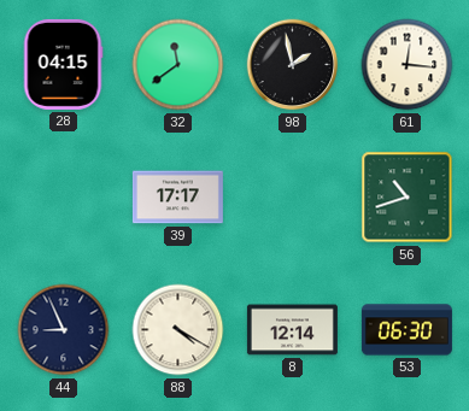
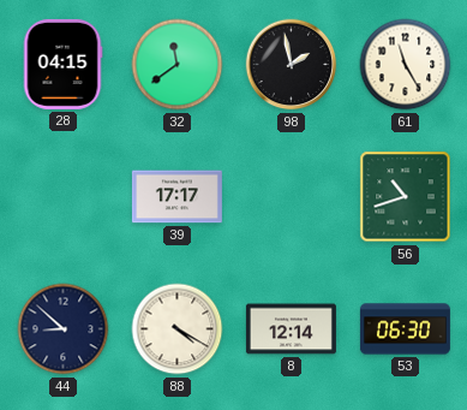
61: 12:16 -> 11:25 (406, 65)
44: 8:56 -> 8:52 (64, 329)
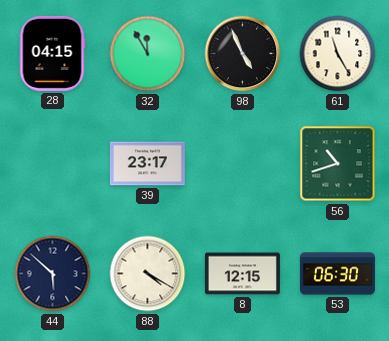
32: 11:39 -> 11:55 (148, 54)
98: 1:58 -> 4:56 (243, 54)
39: 17:17 -> 23:17 (147, 164)
44: 8:52 -> 5:52 (53, 274)
8: 12:14 -> 12:15 (242, 274)
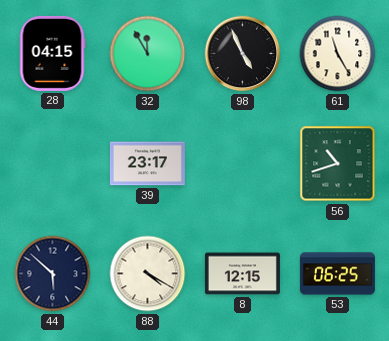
53: 06:30 -> 06:25 (337, 274)
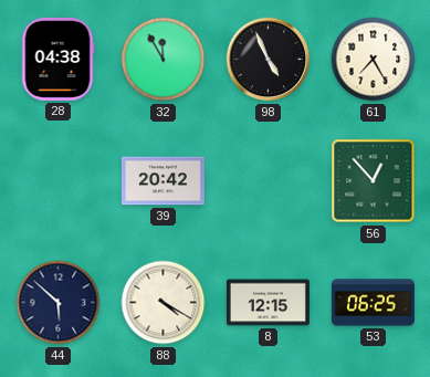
28: 04:15 -> 04:38 (57, 59)
61: 11:25 -> 7:25 (374, 60)
39: 23:17 -> 20:42 (162, 181)
56: 10:42 -> 12:53 (374, 181)
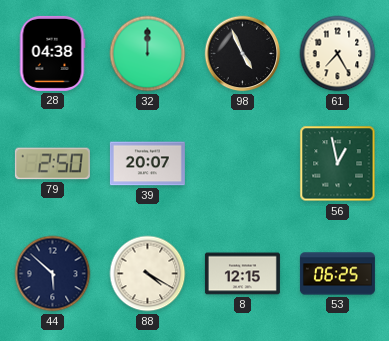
32: 11:55 -> 12:00 (148, 54)
79: none -> 2:50 (52, 164)
39: 20:42 -> 20:07 (147, 164)
56: 12:53 -> 12:58 (338, 164)
